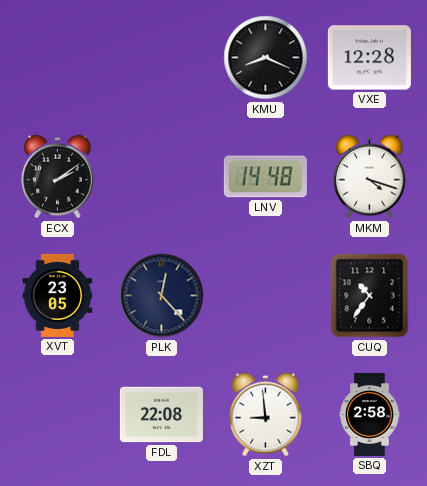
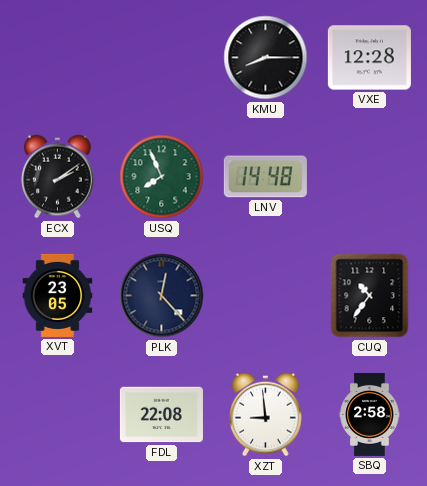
KMU: 8:19 -> 8:15 (266, 58)
USQ: none -> 7:56 (162, 177)
MKM: 4:18 -> none (370, 177)
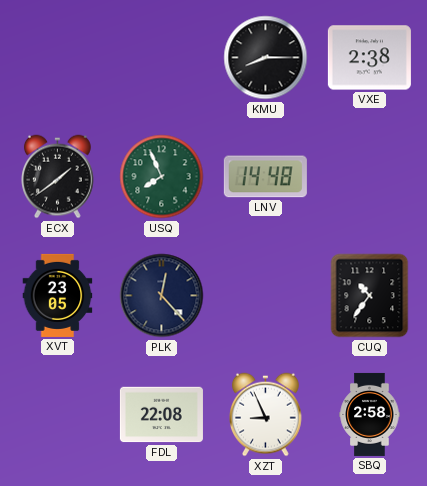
VXE: 12:28 -> 2:38 (369, 58)
ECX: 2:09 -> 1:39 (58, 177)
XZT: 8:59 -> 8:56 (266, 415)
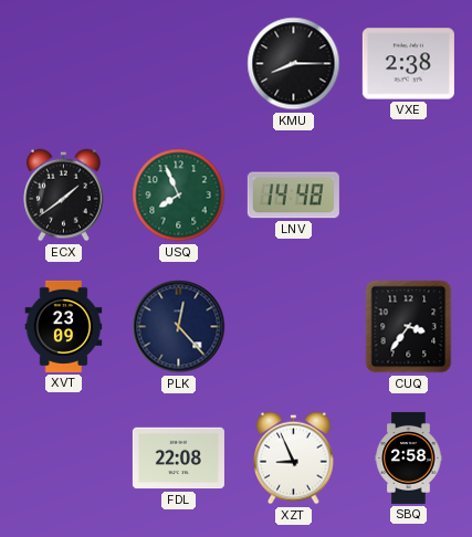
XVT: 23:05 -> 23:09 (64, 326)
CUQ: 10:36 -> 3:36 (409, 327)
